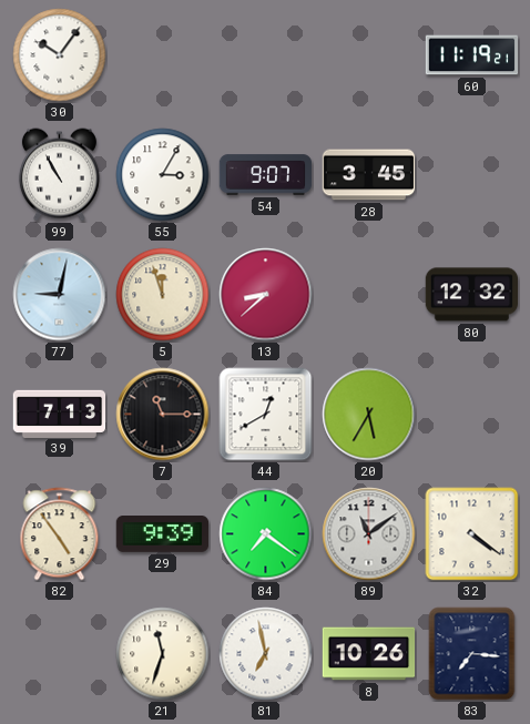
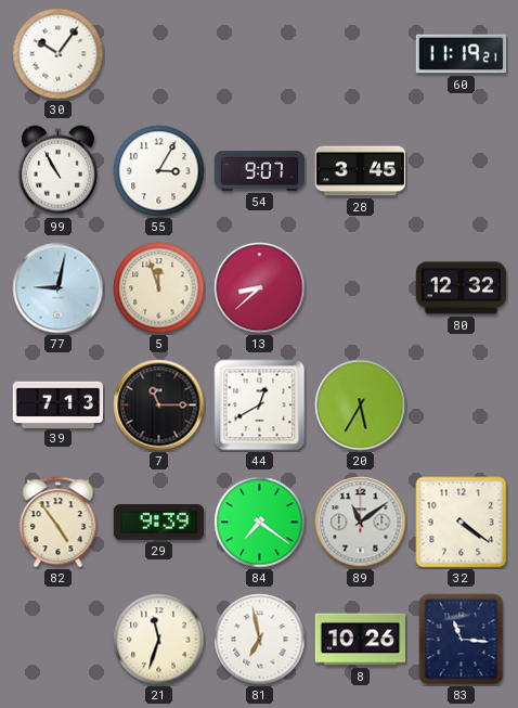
83: 7:16 -> 11:16 (462, 640)
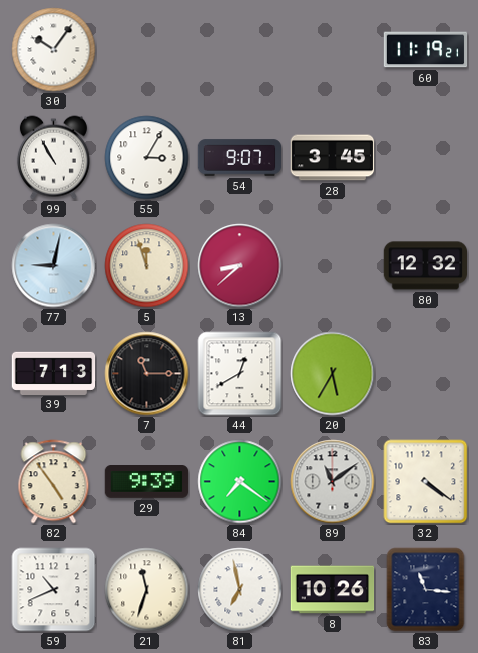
59: none -> 10:41 (54, 590)
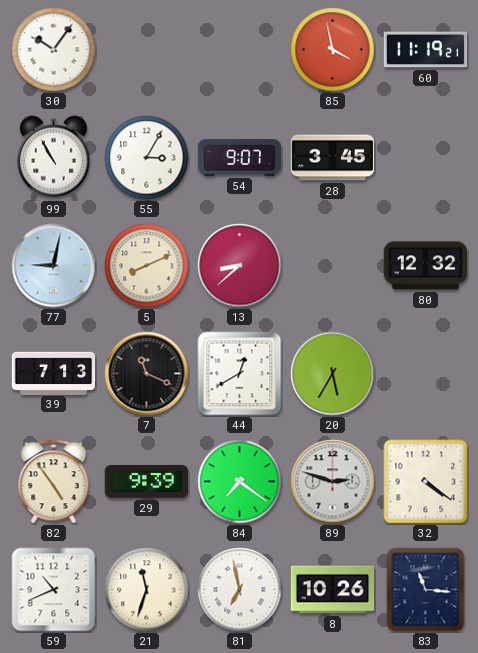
85: none -> 3:58 (333, 50)
5: 11:57 -> 8:11 (147, 266)
7: 11:15 -> 11:19 (147, 374)
89: 11:09 -> 2:48 (333, 482)
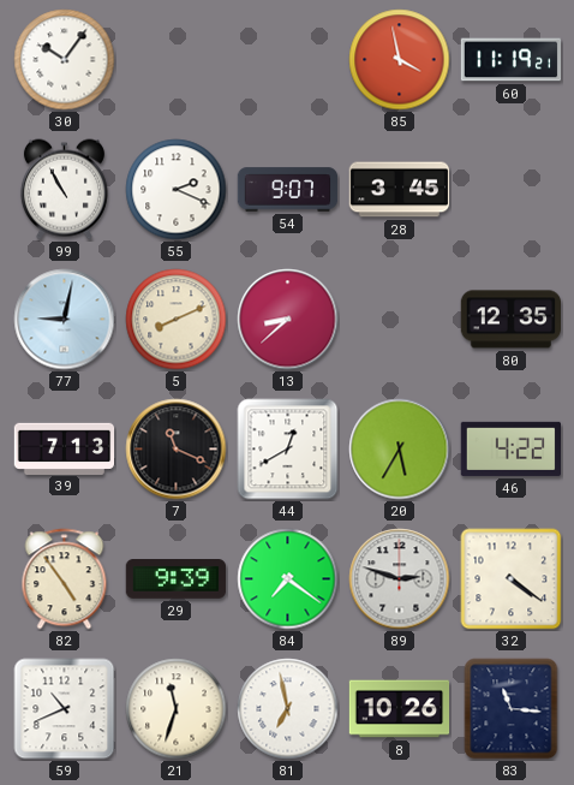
55: 3:05 -> 2:19 (177, 190)
80: 12:32 -> 12:35 (510, 320)
46: none -> 4:22 (510, 448)
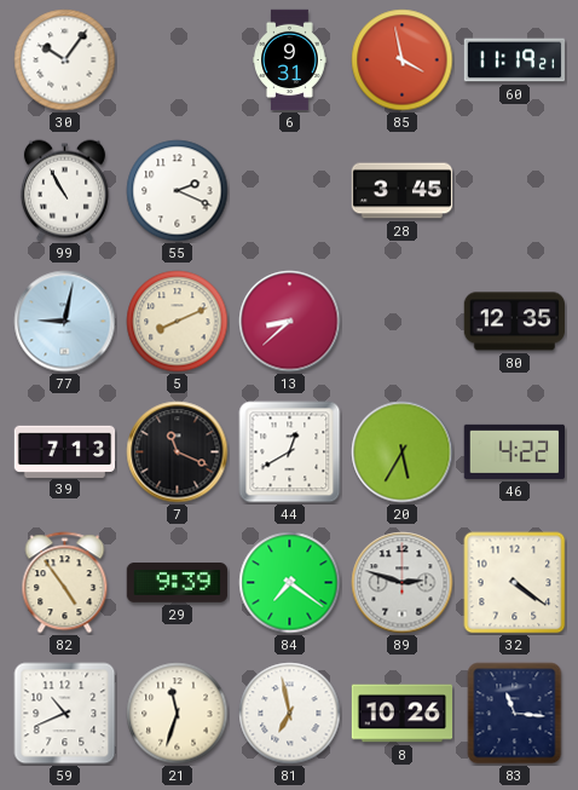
6: none -> 9:31 (290, 60)
54: 9:07 -> none (288, 190)
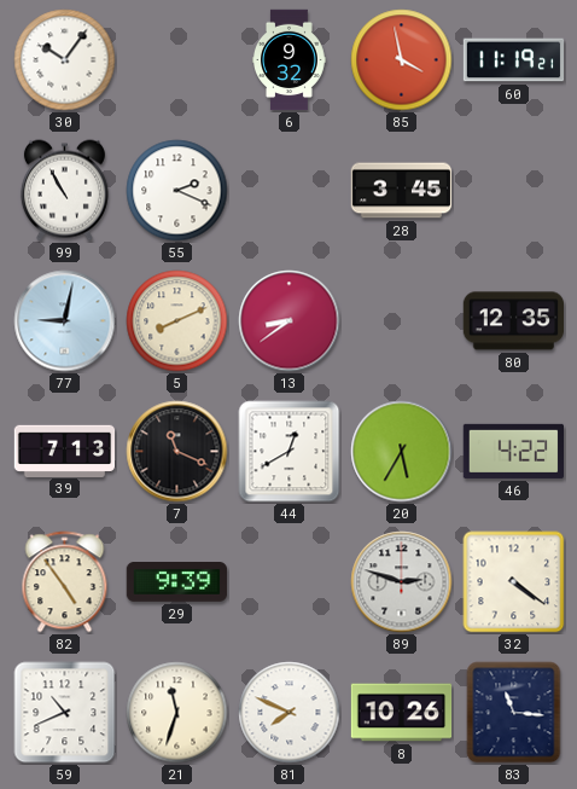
6: 9:31 -> 9:32 (290, 60)
13: 8:38 -> 8:39 (290, 321)
84: 7:21 -> none (290, 583)
81: 6:58 -> 7:49 (290, 713)
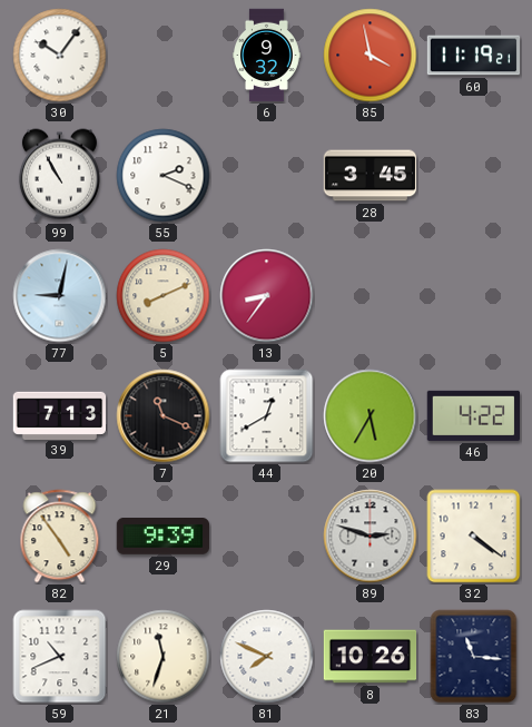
13: 8:39 -> 8:36 (267, 296)
80: 12:35 -> none (513, 321)
